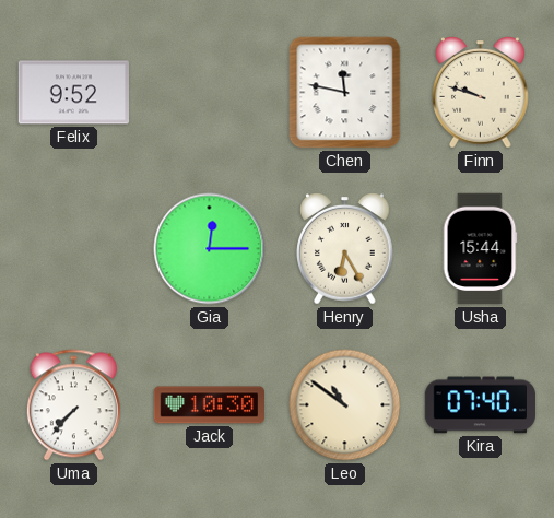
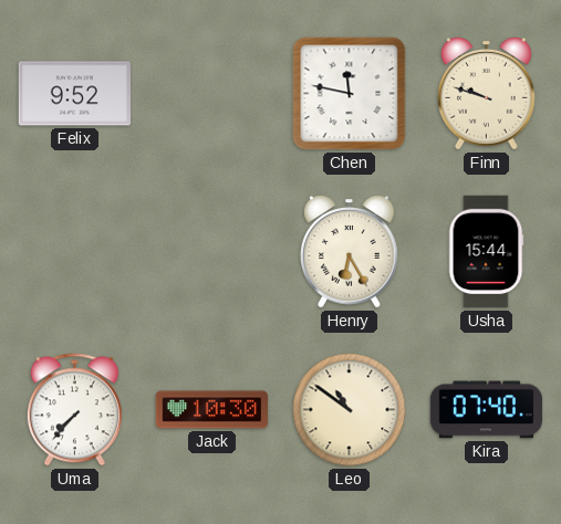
Gia: 12:15 -> none (210, 249)
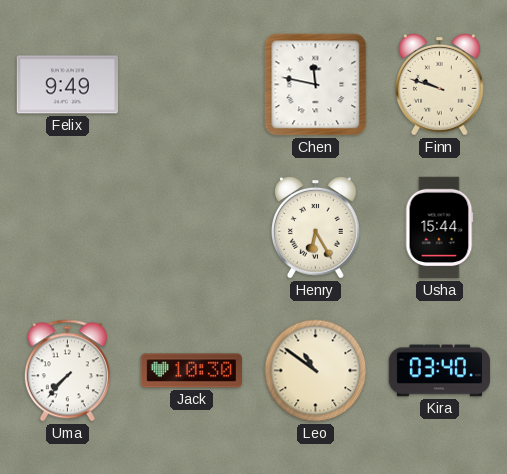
Felix: 9:52 -> 9:49 (67, 85)
Kira: 07:40 -> 03:40 (440, 371)
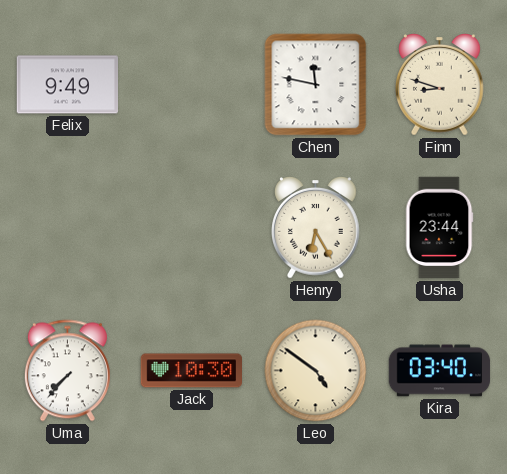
Finn: 9:48 -> 8:48 (440, 85)
Usha: 15:44 -> 23:44 (439, 228)
Leo: 10:51 -> 4:51 (316, 371)
